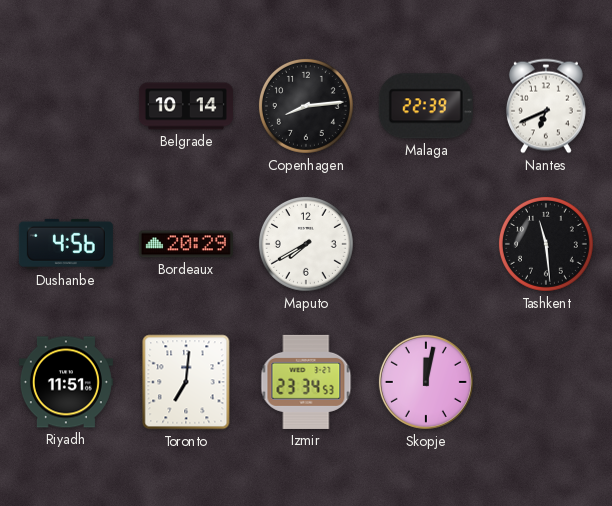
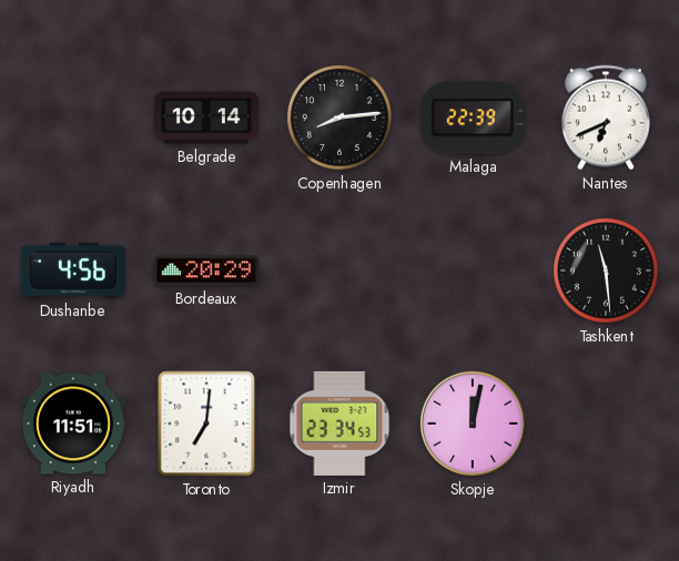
Maputo: 7:40 -> none (306, 244)
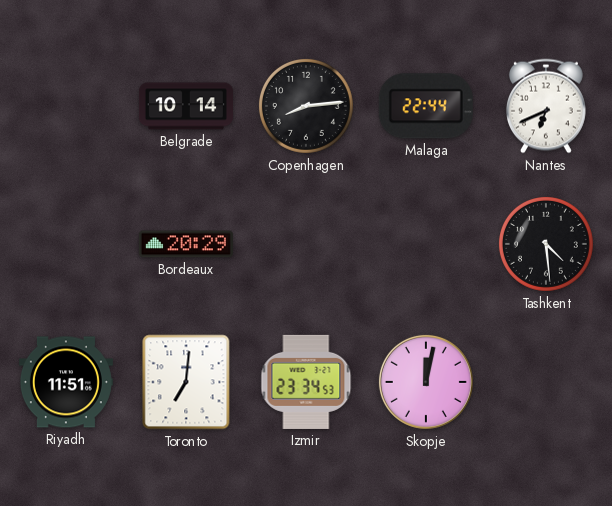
Malaga: 22:39 -> 22:44 (426, 106)
Dushanbe: 4:56 -> none (73, 271)
Tashkent: 11:29 -> 4:29 (546, 244)
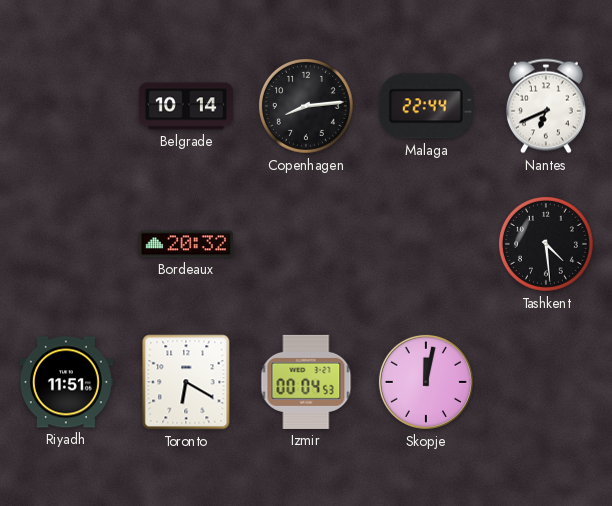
Bordeaux: 20:29 -> 20:32 (186, 244)
Toronto: 7:01 -> 6:20 (186, 382)
Izmir: 23:34 -> 00:04 (306, 382)
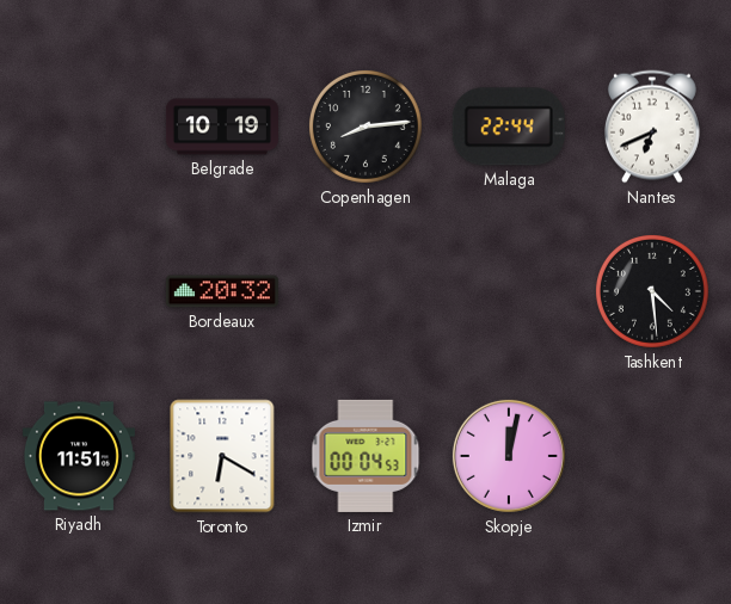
Belgrade: 10:14 -> 10:19 (222, 127)
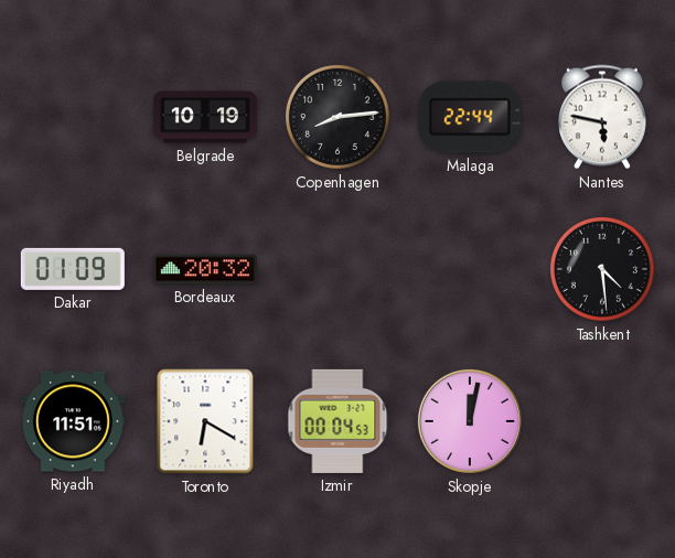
Nantes: 6:41 -> 5:47 (602, 117)
Dakar: none -> 01:09 (73, 269)
